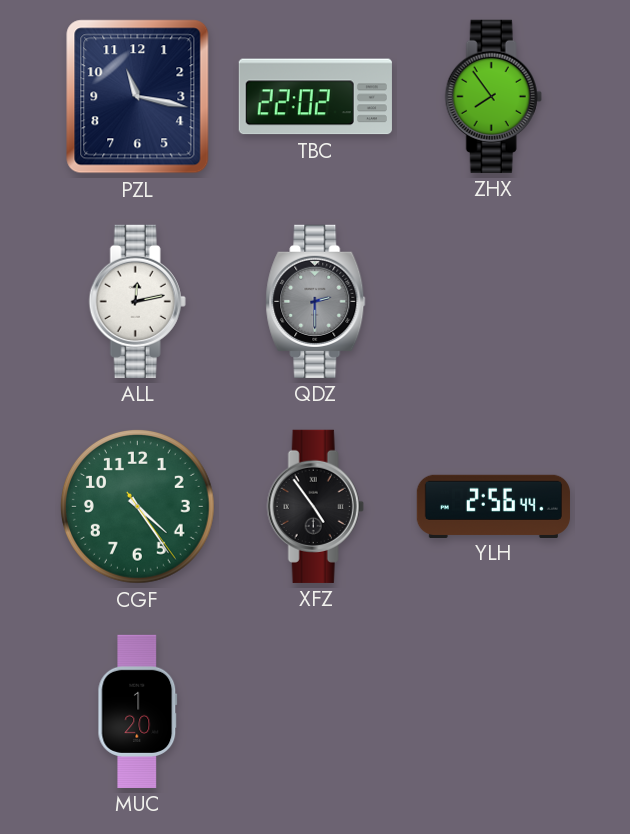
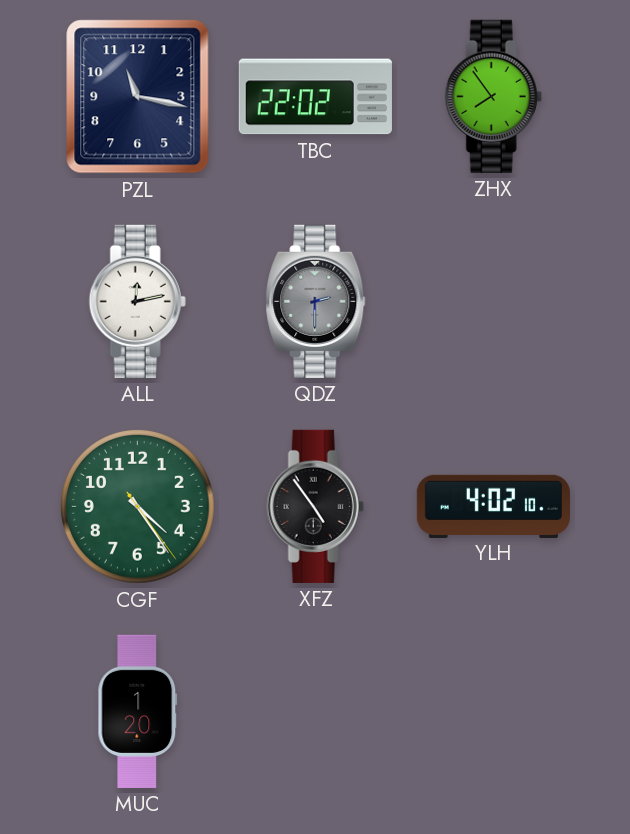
YLH: 2:56 -> 4:02 (493, 506)
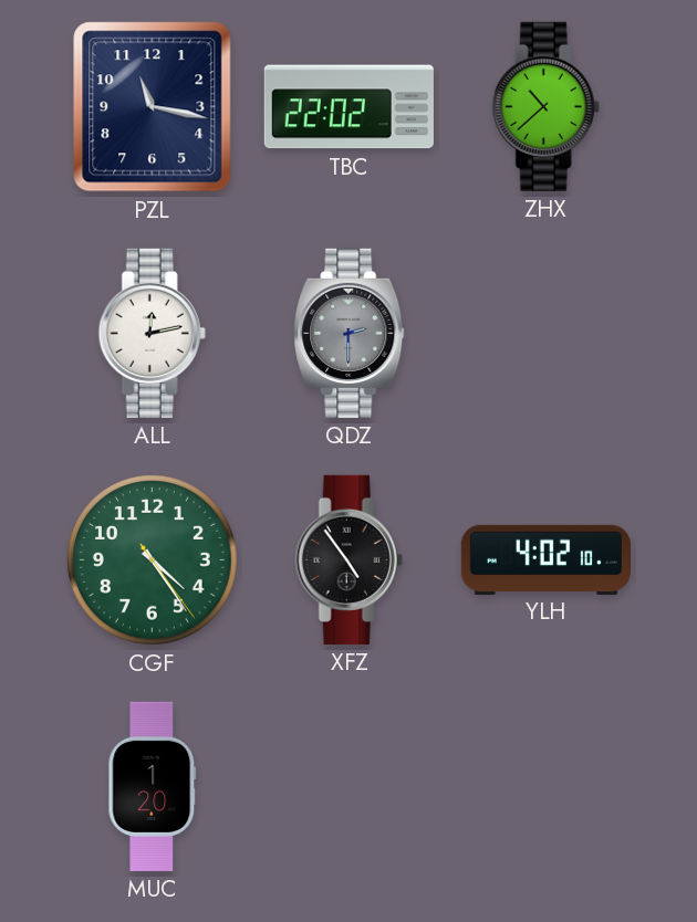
ZHX: 7:54 -> 10:38 (545, 106)
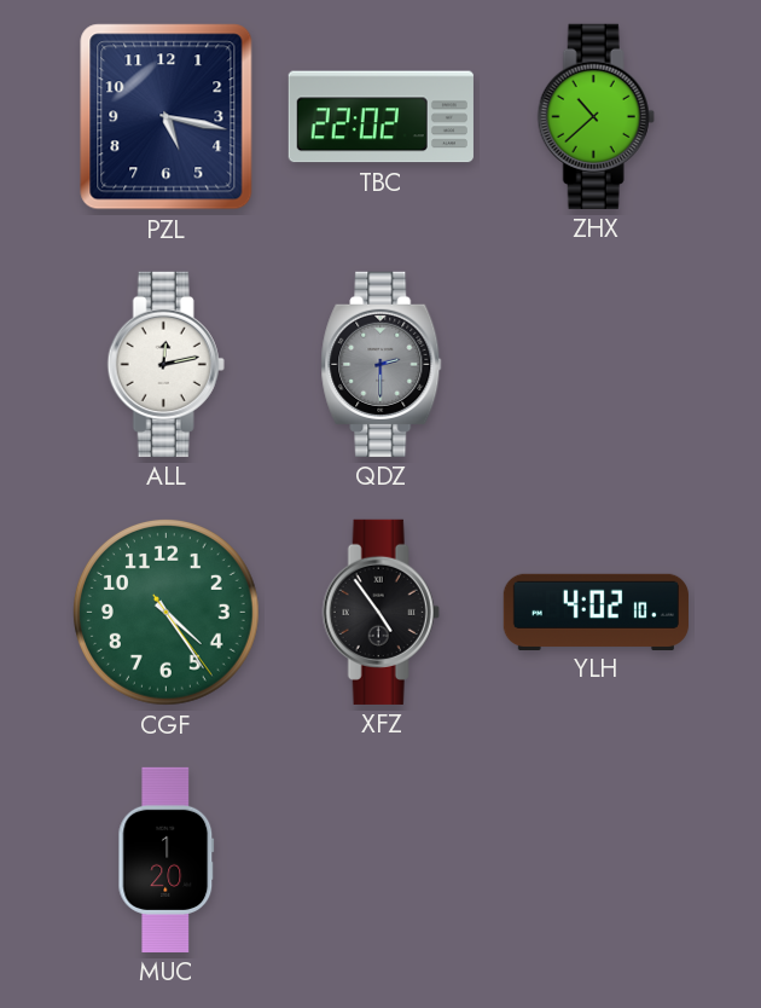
PZL: 11:17 -> 5:17 (167, 117)
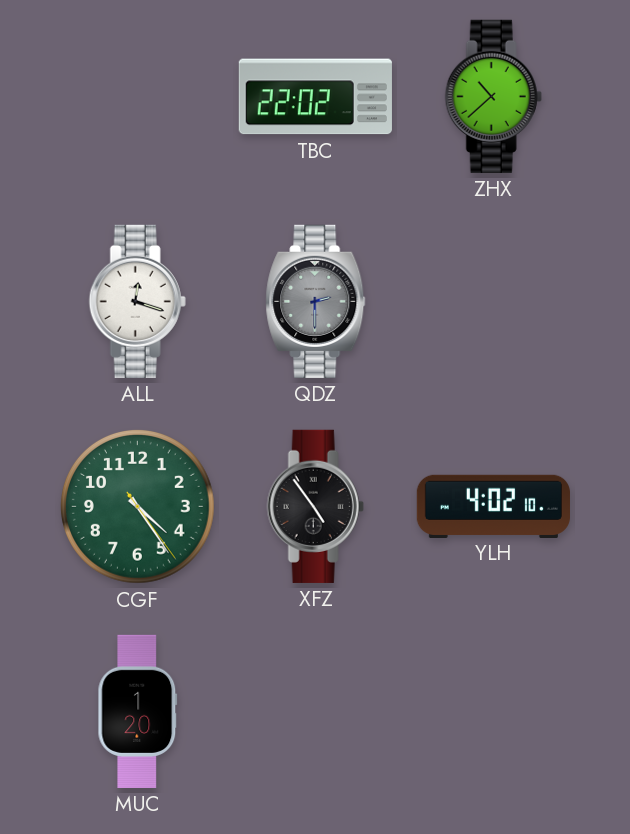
PZL: 5:17 -> none (167, 117)
ALL: 12:13 -> 12:18 (137, 301)
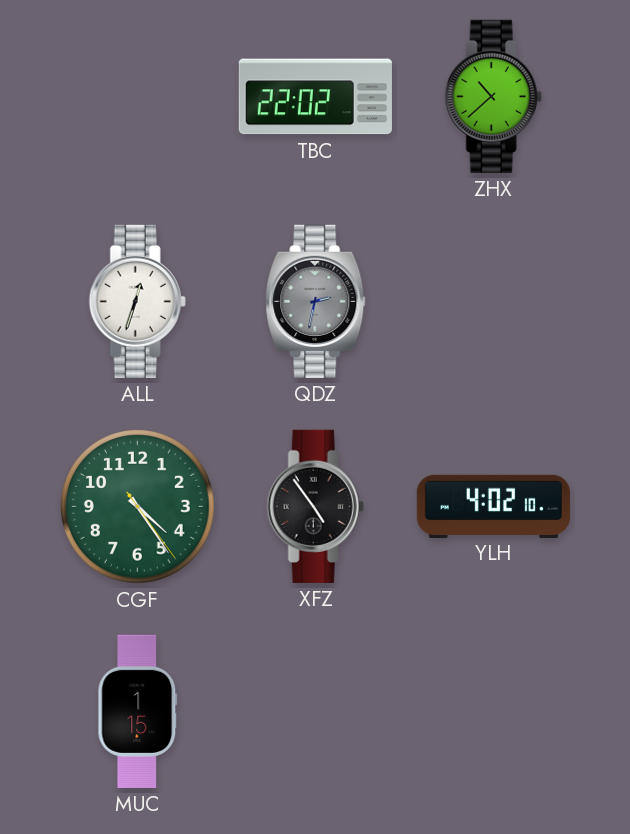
ALL: 12:18 -> 12:33 (137, 301)
QDZ: 2:30 -> 2:32 (316, 301)
MUC: 1:20 -> 1:15 (138, 711)
